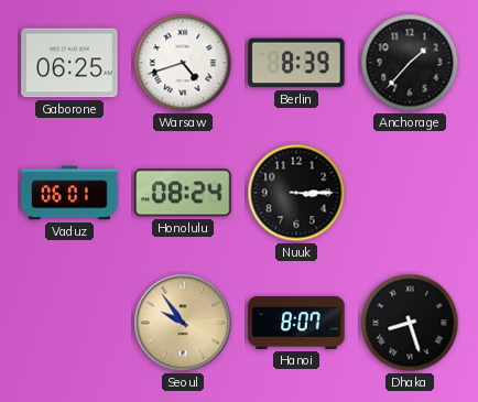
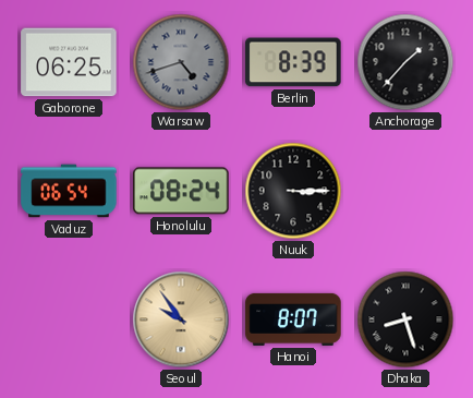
Warsaw dial: white -> grey (181, 62)
Vaduz: 06:01 -> 06:54 (69, 191)
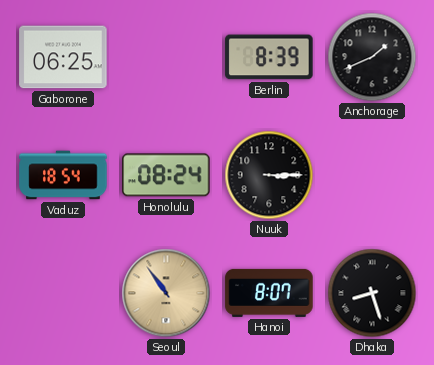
Warsaw: 4:42 -> none (181, 62)
Anchorage: 1:37 -> 1:41 (372, 57)
Vaduz: 06:54 -> 18:54 (63, 175)
Seoul: 9:54 -> 10:54 (166, 293)
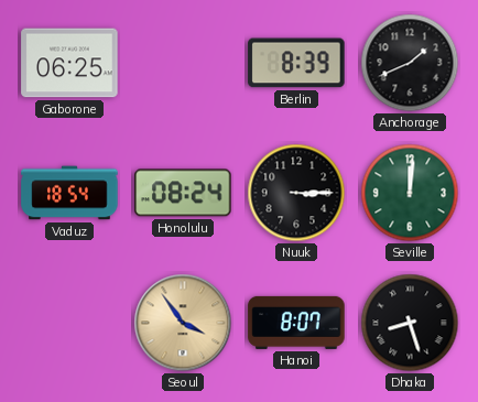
Seville: none -> 12:01 (410, 193)
Seoul: 10:54 -> 3:54 (183, 323)
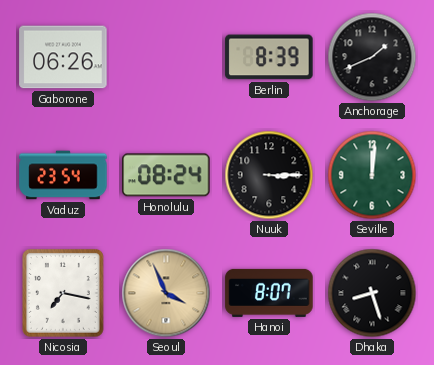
Gaborone: 06:25 -> 06:26 (63, 57)
Vaduz: 18:54 -> 23:54 (63, 175)
Nicosia: none -> 7:17 (63, 293)
Seoul: 3:54 -> 3:56 (166, 293)
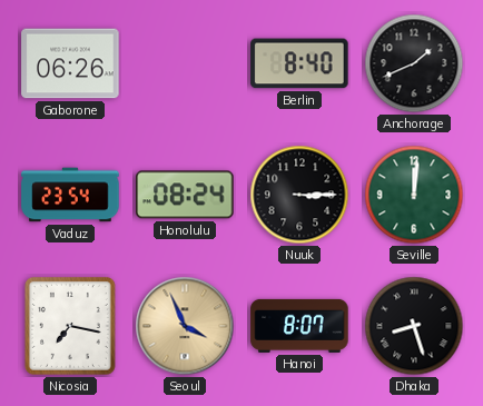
Berlin: 8:39 -> 8:40 (299, 63)
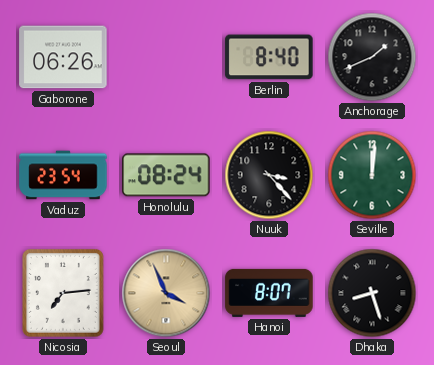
Nuuk: 3:15 -> 3:23 (269, 175)
Nicosia: 7:17 -> 7:14 (63, 293)
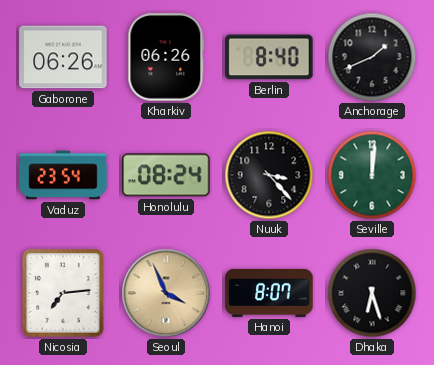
Kharkiv: none -> 06:26 (166, 57)
Dhaka: 8:27 -> 6:27 (372, 293)
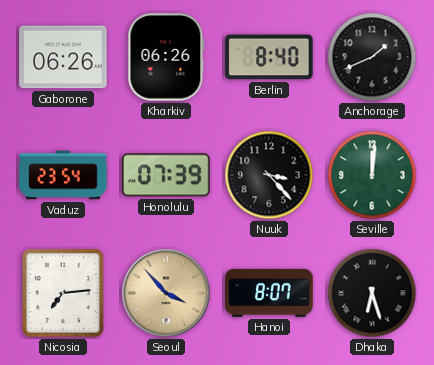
Honolulu: 08:24 -> 07:39 (166, 175)
Seoul: 3:56 -> 3:53 (166, 293)
